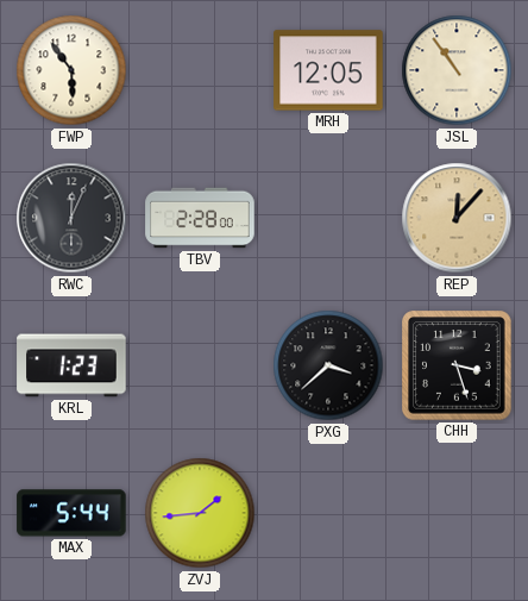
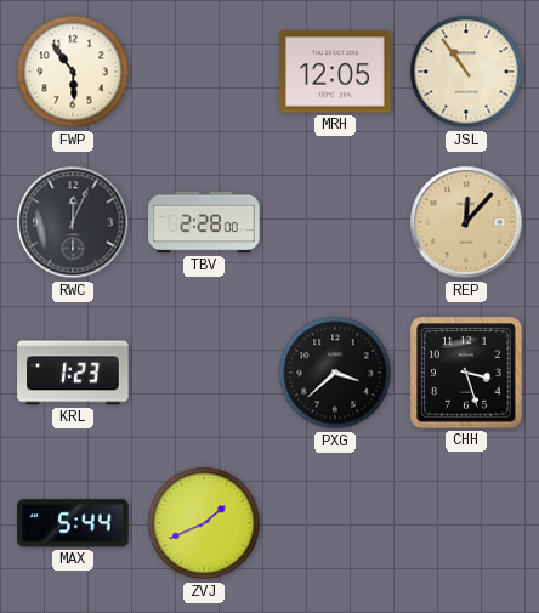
ZVJ: 1:44 -> 1:41 (204, 523)
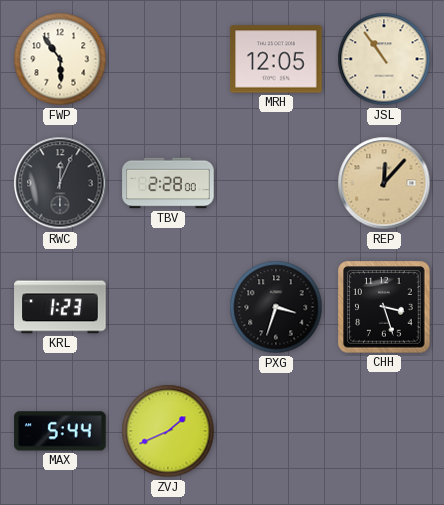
PXG: 3:38 -> 3:33 (276, 307)
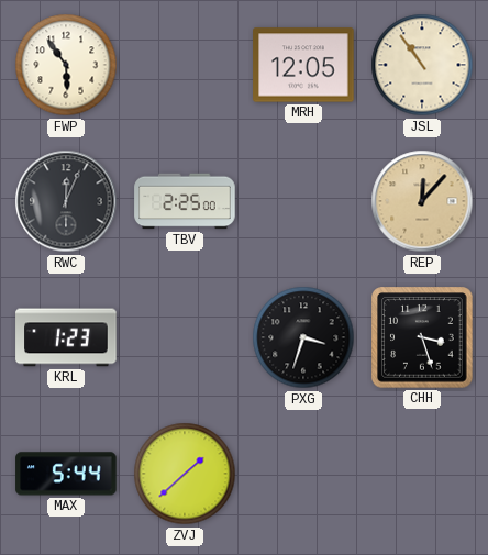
TBV: 2:28 -> 2:25 (185, 201)
ZVJ: 1:41 -> 1:38 (185, 474)
